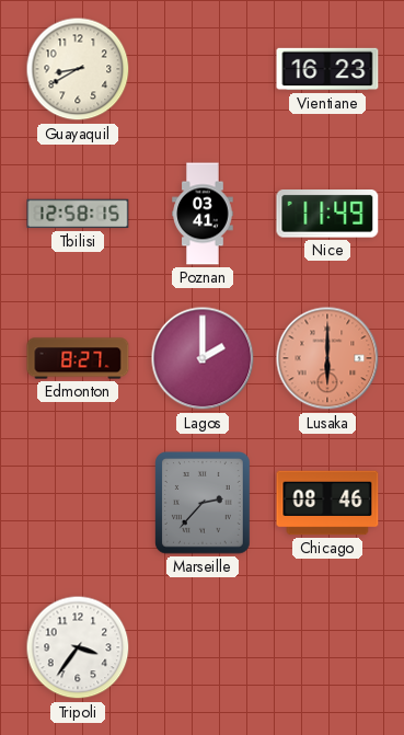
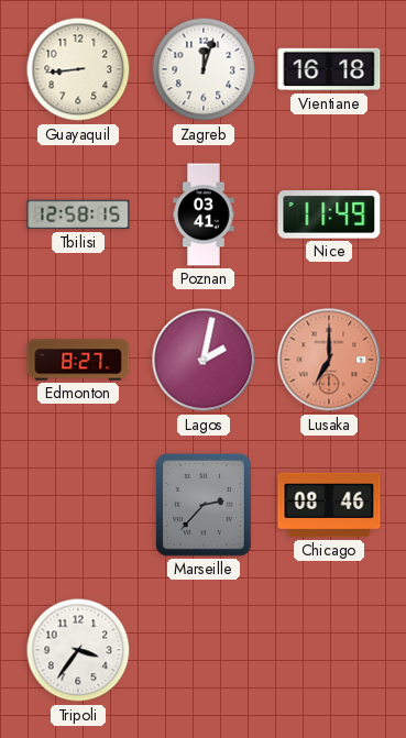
Guayaquil: 8:40 -> 8:44 (78, 69)
Zagreb: none -> 12:03 (204, 69)
Vientiane: 16:23 -> 16:18 (329, 69)
Lagos: 2:00 -> 2:02 (204, 360)
Lusaka: 6:00 -> 7:00 (329, 360)
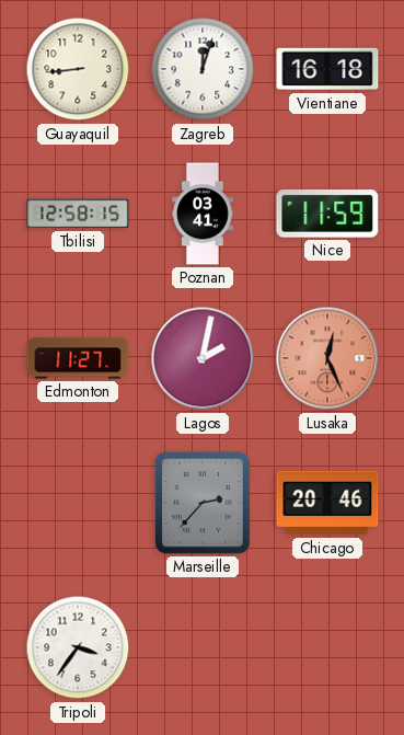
Nice: 11:49 -> 11:59 (327, 214)
Edmonton: 8:27 -> 11:27 (78, 358)
Lusaka: 7:00 -> 12:26 (327, 358)
Chicago: 08:46 -> 20:46 (327, 503)
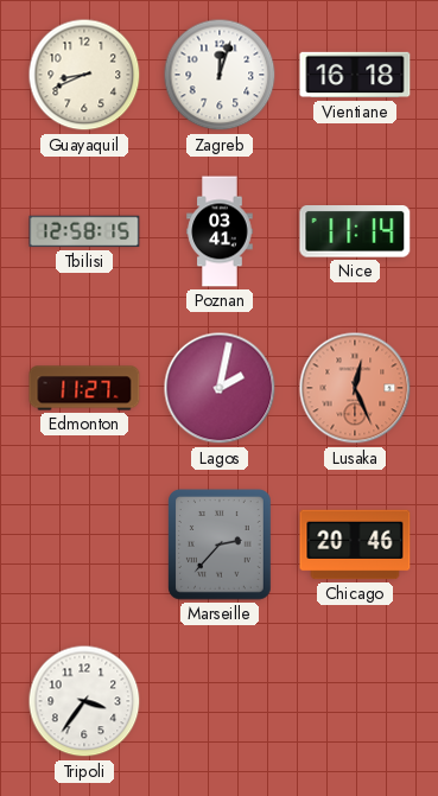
Guayaquil: 8:44 -> 8:41 (84, 75)
Nice: 11:59 -> 11:14 (355, 231)
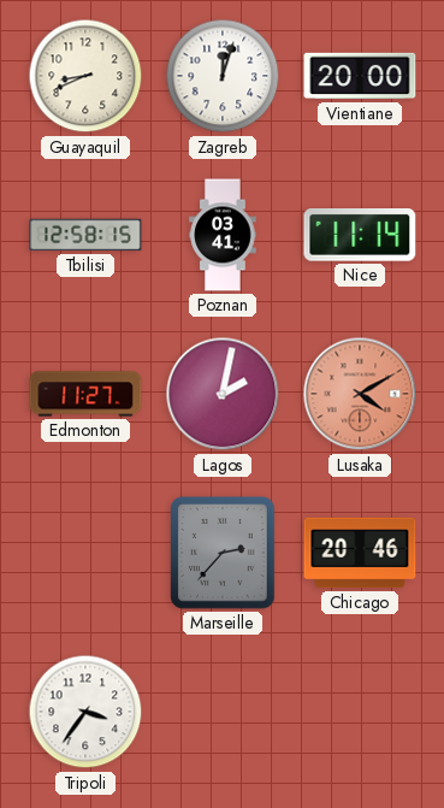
Vientiane: 16:18 -> 20:00 (360, 76)
Lusaka: 12:26 -> 4:10 (360, 394)
